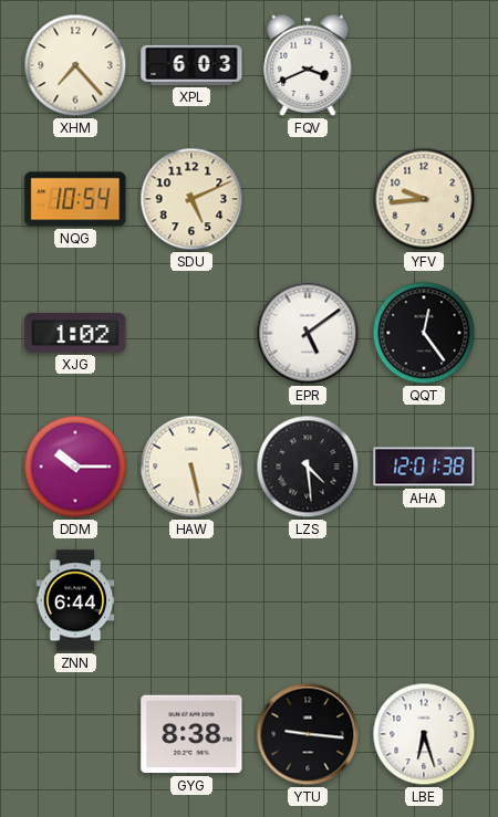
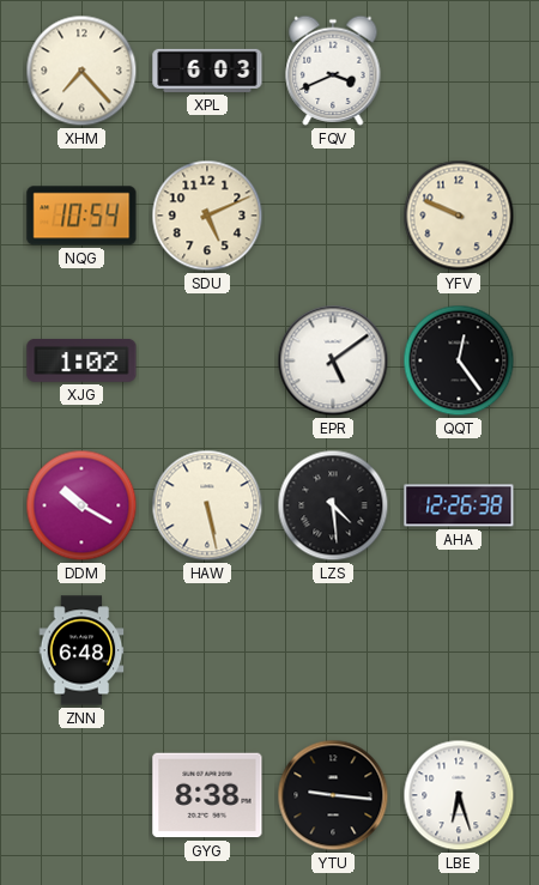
YFV: 9:44 -> 9:49 (459, 216)
DDM: 10:15 -> 10:20 (81, 505)
AHA: 12:01 -> 12:26 (459, 505)
ZNN: 6:44 -> 6:48 (81, 650)
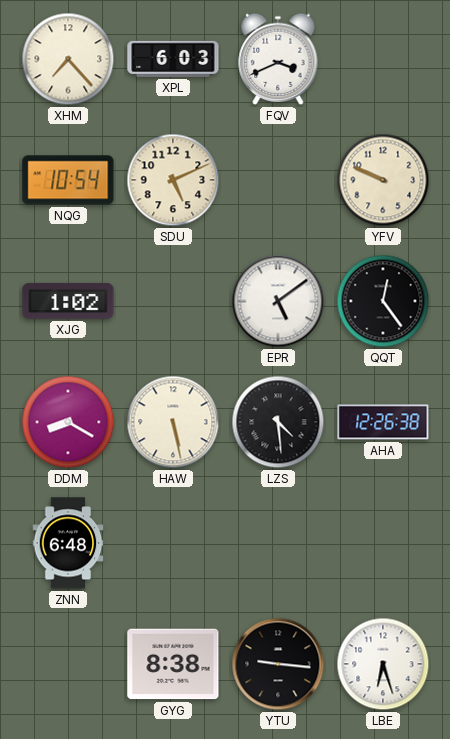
DDM: 10:20 -> 8:20 (68, 422)
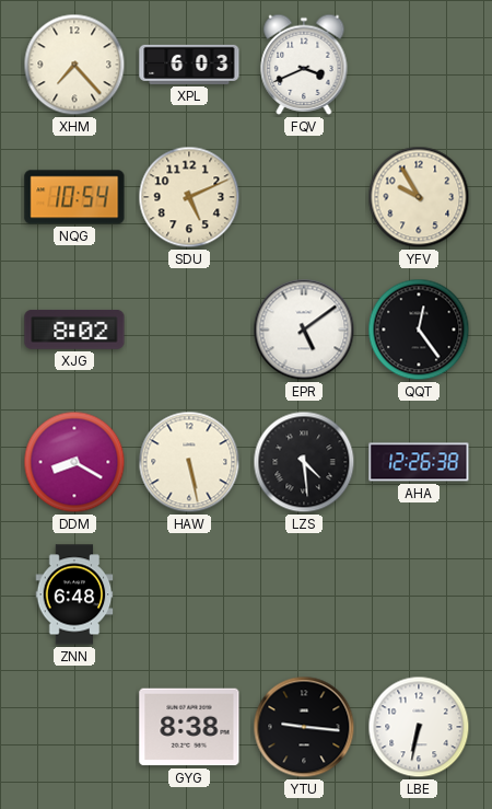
YFV: 9:49 -> 9:55 (419, 197)
XJG: 1:02 -> 8:02 (74, 330)
LBE: 6:27 -> 6:32 (419, 727)
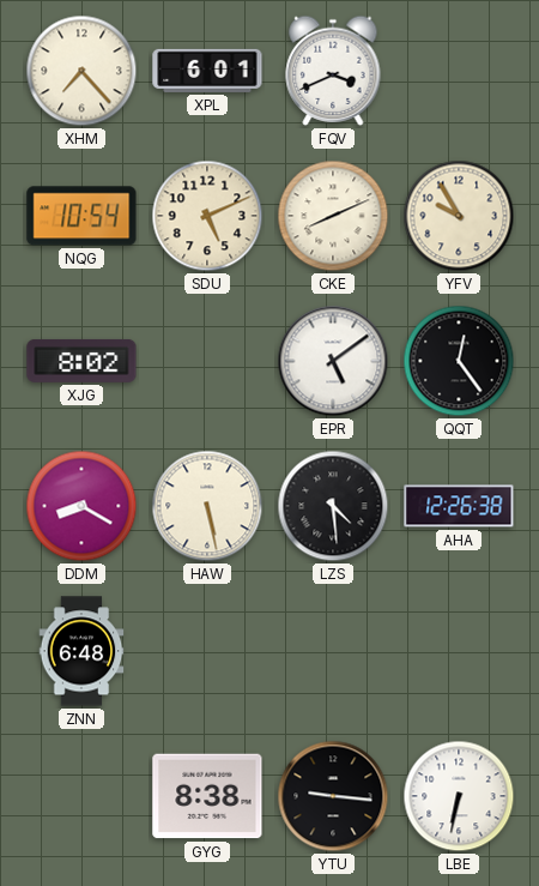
XPL: 6:03 -> 6:01 (207, 71)
CKE: none -> 8:11 (333, 216)
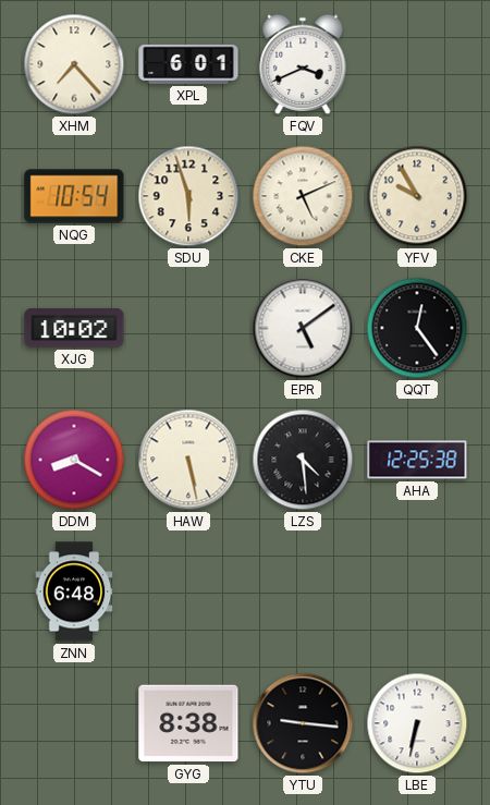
SDU: 5:11 -> 5:57 (188, 196)
CKE: 8:11 -> 5:11 (303, 196)
XJG: 8:02 -> 10:02 (74, 328)
AHA: 12:26 -> 12:25 (417, 460)
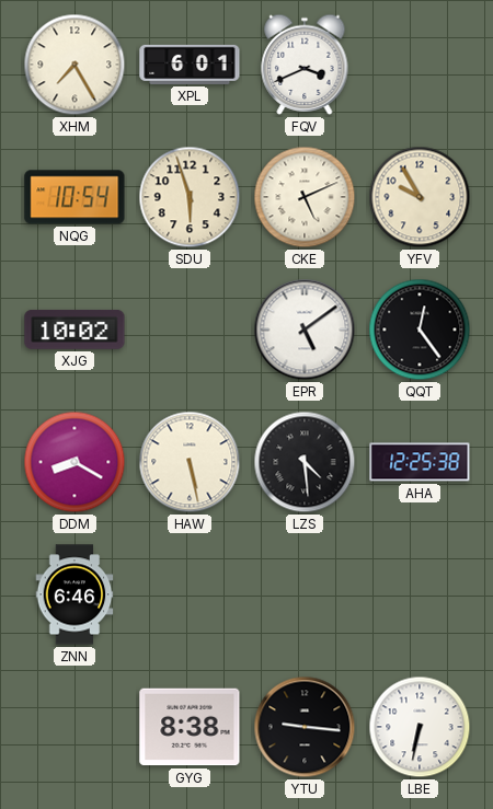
XHM: 7:23 -> 7:25 (74, 65)
ZNN: 6:48 -> 6:46 (74, 594)
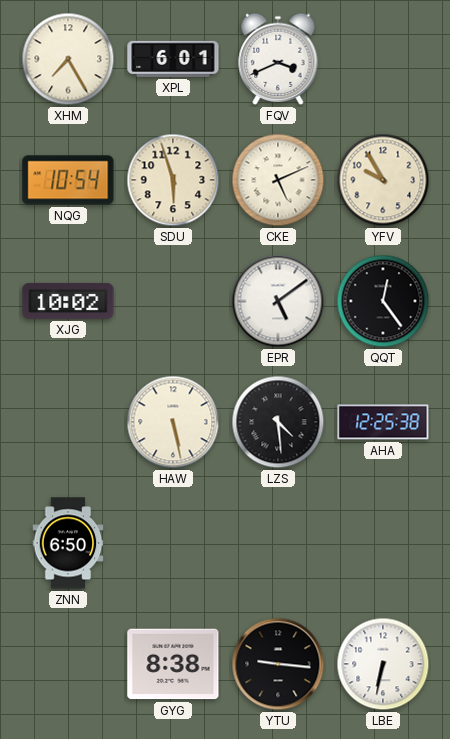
DDM: 8:20 -> none (74, 462)
ZNN: 6:46 -> 6:50 (68, 543)
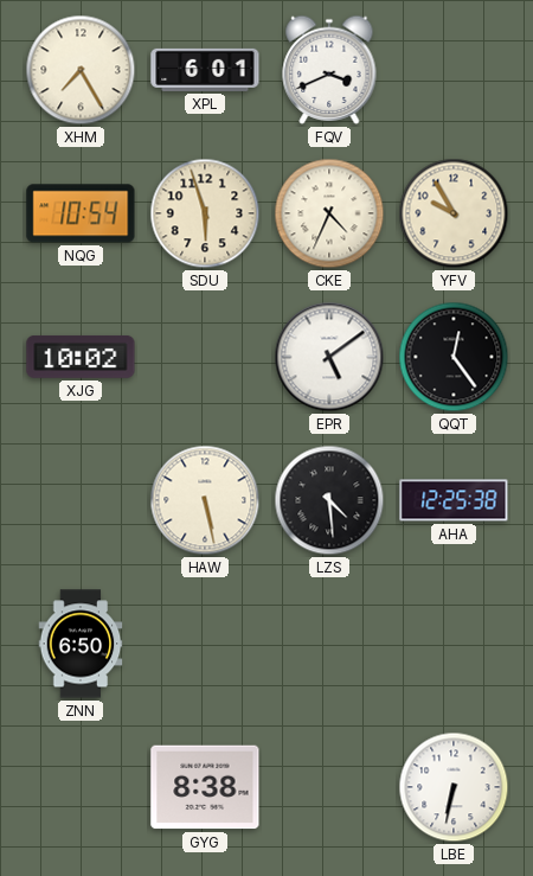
CKE: 5:11 -> 4:34 (329, 213)
YTU: 9:16 -> none (278, 664)
